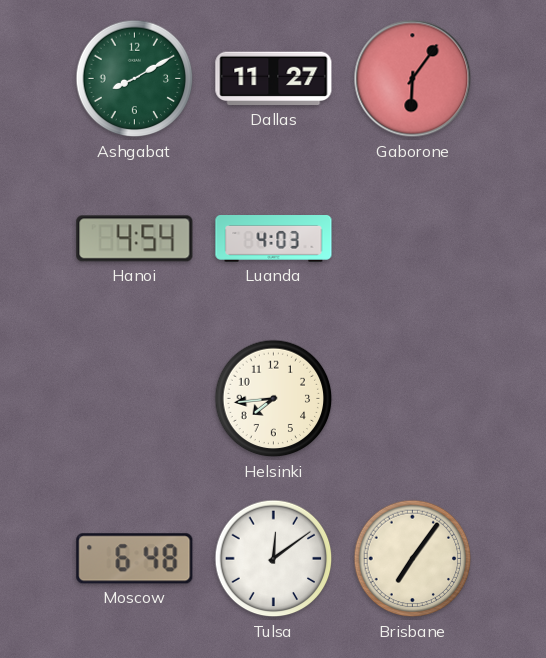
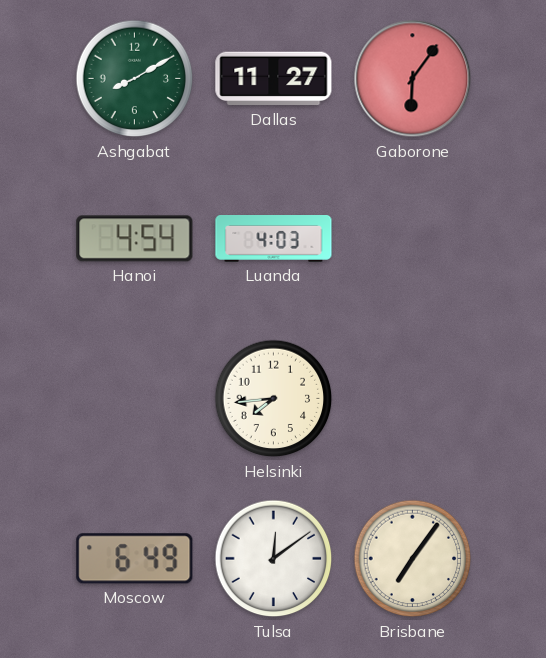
Moscow: 6:48 -> 6:49 (135, 559)
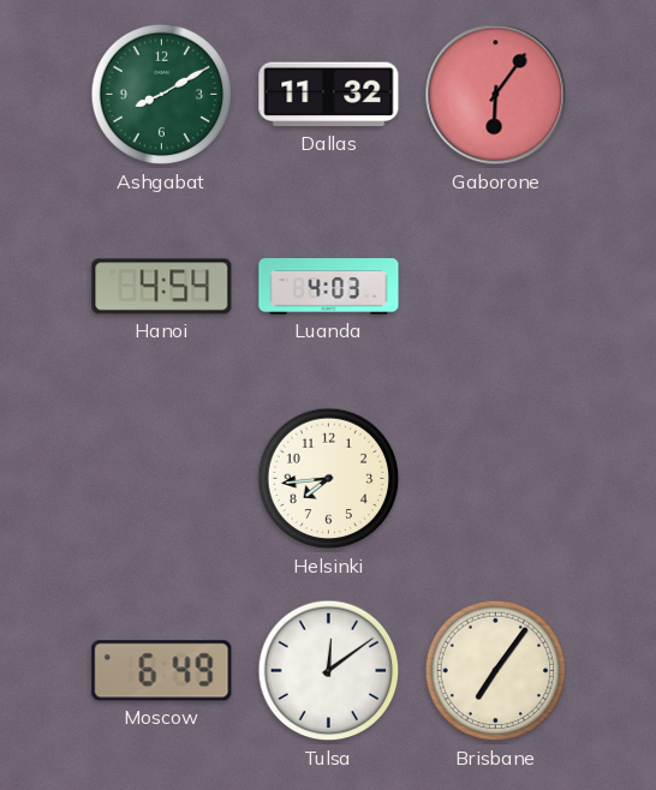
Dallas: 11:27 -> 11:32 (329, 95)
